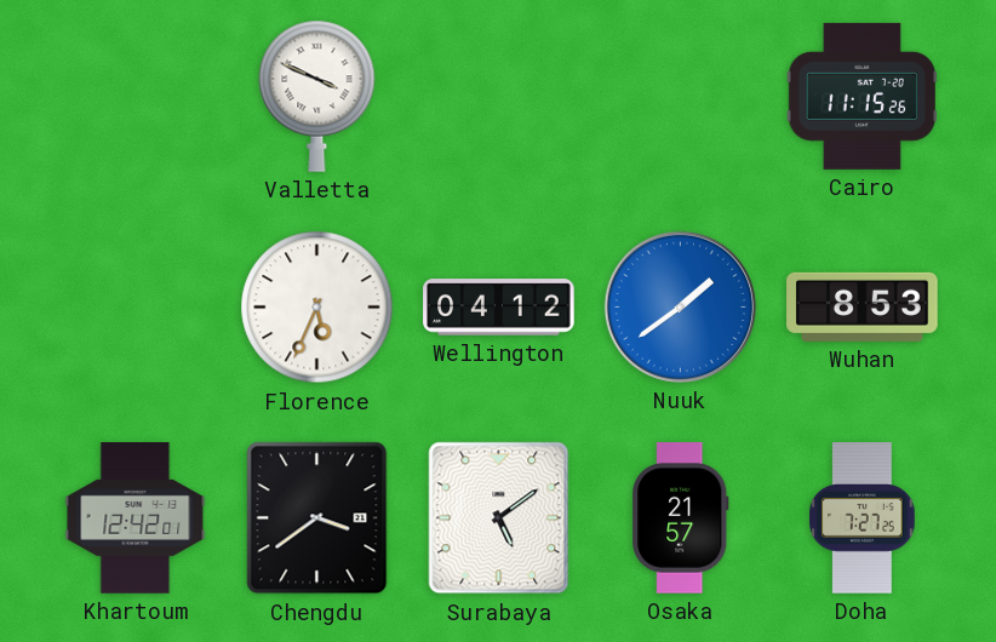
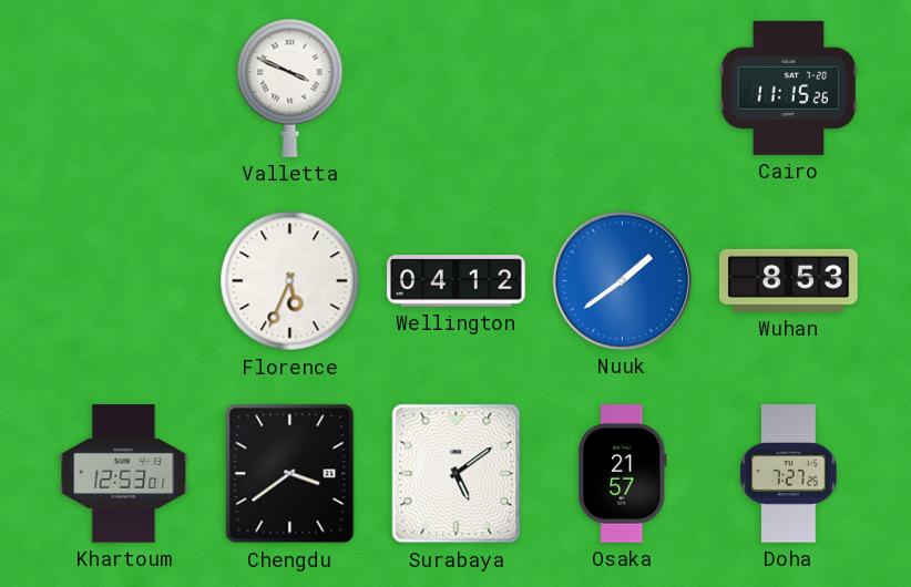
Khartoum: 12:42 -> 12:53 (124, 474)
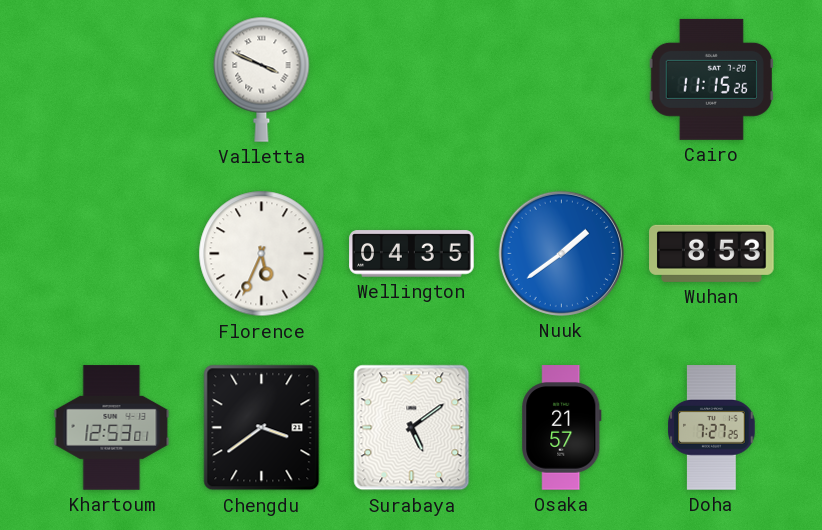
Wellington: 04:12 -> 04:35 (412, 254)
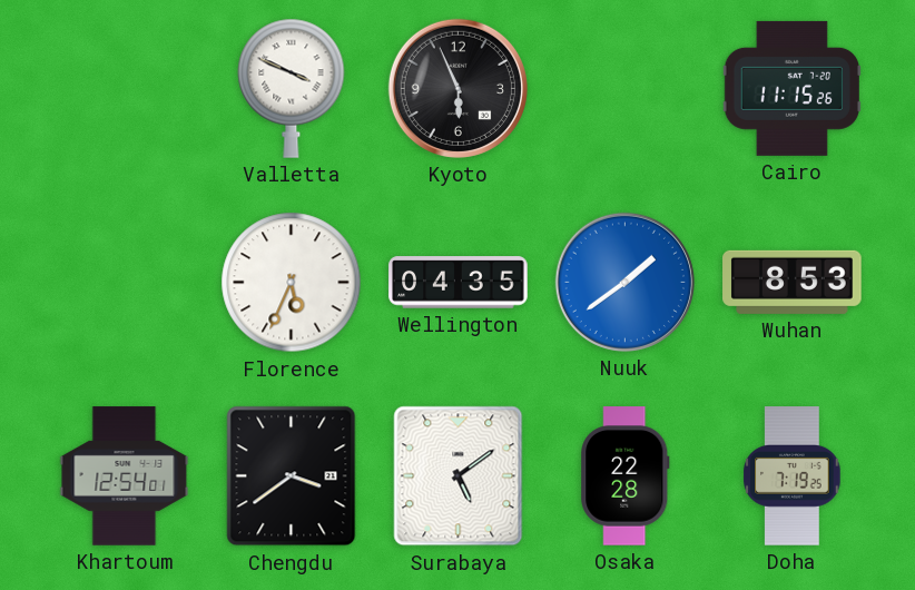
Kyoto: none -> 5:56 (457, 88)
Khartoum: 12:53 -> 12:54 (125, 476)
Osaka: 21:57 -> 22:28 (626, 476)
Doha: 7:27 -> 7:19 (793, 476)
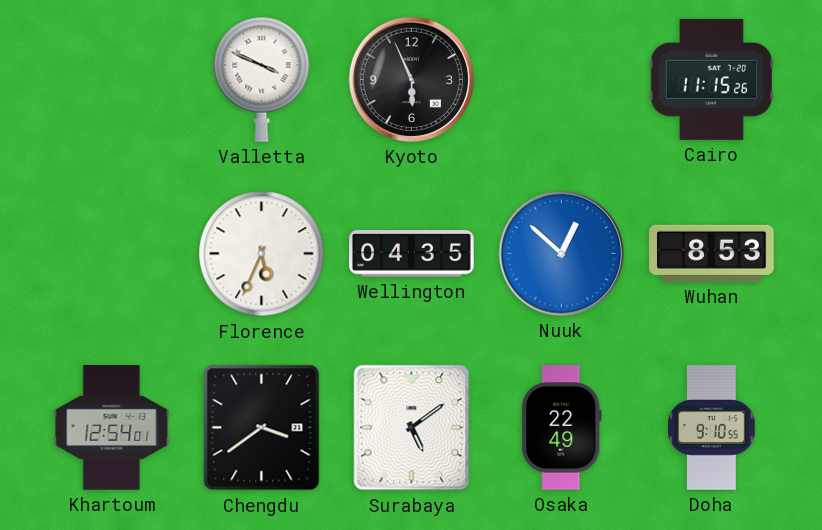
Nuuk: 1:39 -> 12:52 (561, 253)
Osaka: 22:28 -> 22:49 (562, 428)
Doha: 7:19 -> 9:10 (712, 428)
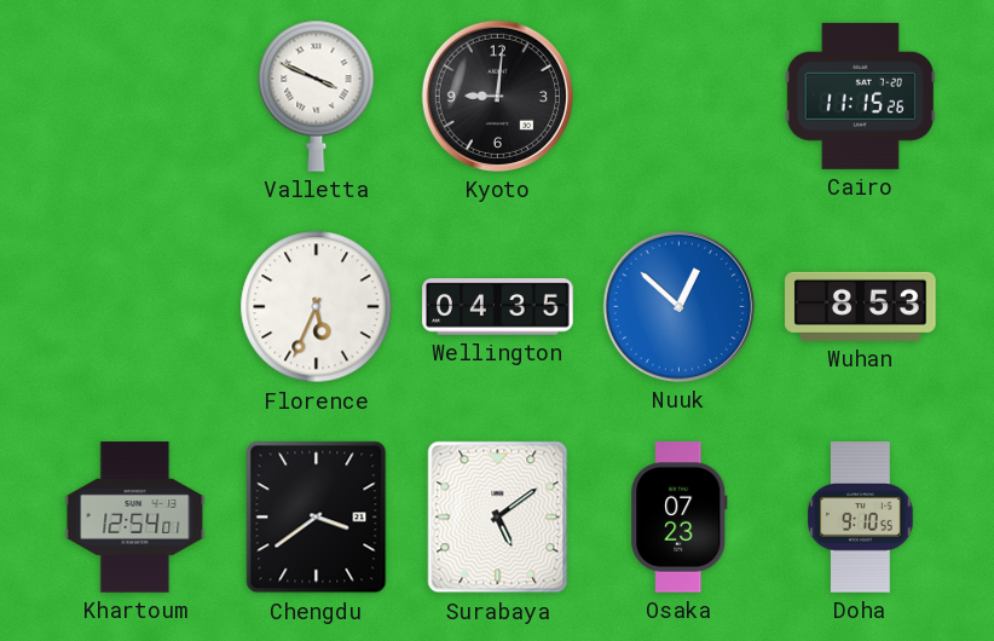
Kyoto: 5:56 -> 9:01 (497, 96)
Osaka: 22:49 -> 07:23 (680, 518)
